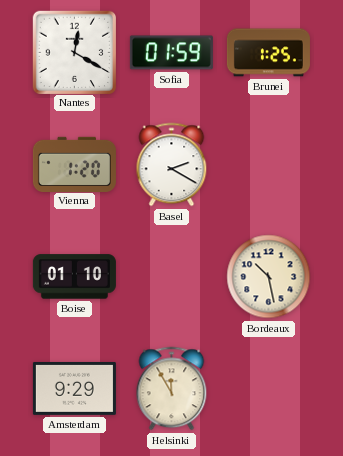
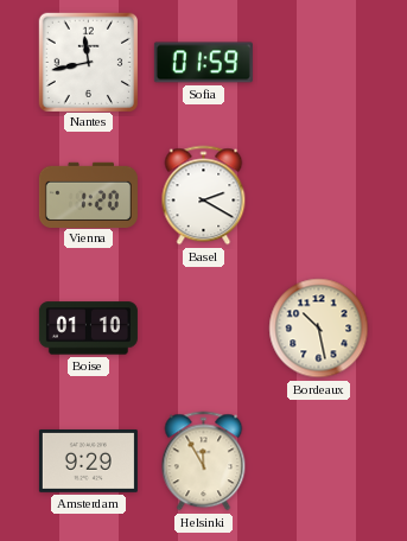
Nantes: 12:20 -> 11:43 (88, 62)
Brunei: 1:25 -> none (268, 53)
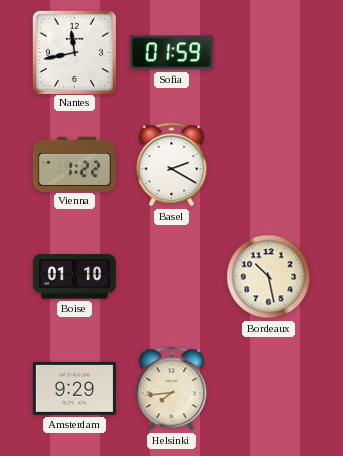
Vienna: 1:20 -> 1:22 (74, 164)
Helsinki: 11:55 -> 7:44 (172, 389)
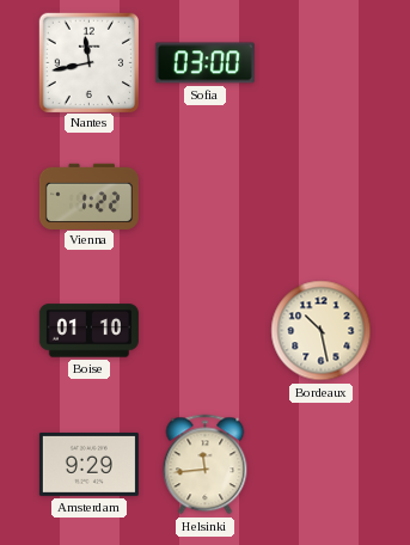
Sofia: 01:59 -> 03:00 (204, 63)
Basel: 2:20 -> none (172, 165)
Helsinki: 7:44 -> 11:44 (206, 465)
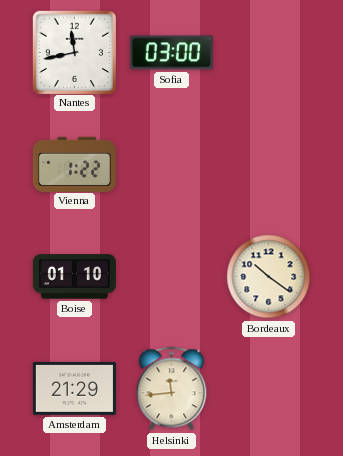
Bordeaux: 10:28 -> 10:21 (269, 277)
Amsterdam: 9:29 -> 21:29 (74, 388)
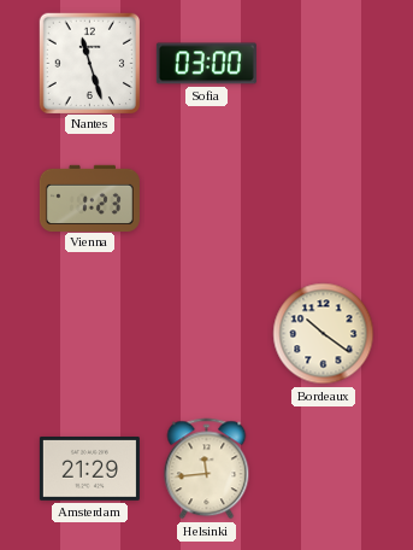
Nantes: 11:43 -> 11:27 (89, 63)
Vienna: 1:22 -> 1:23 (89, 198)
Boise: 01:10 -> none (74, 277)
